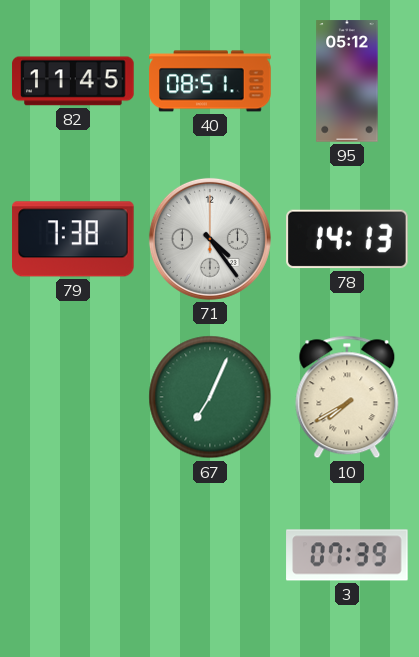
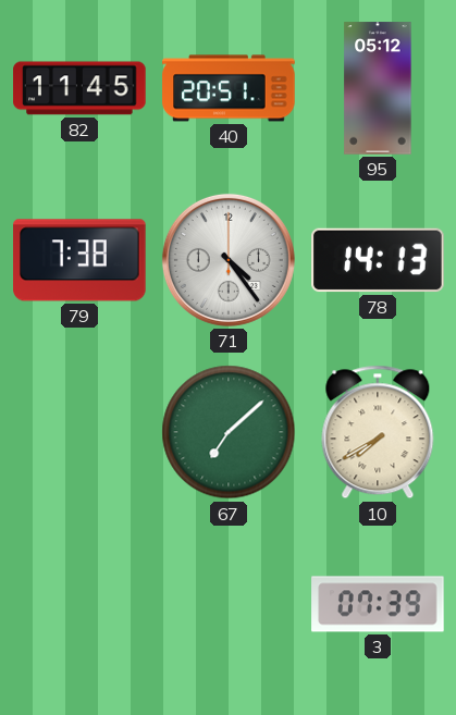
40: 08:51 -> 20:51 (229, 88)
67: 7:04 -> 7:08 (229, 432)
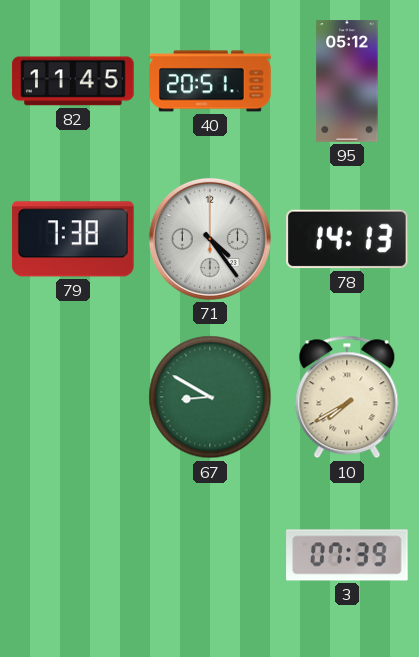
67: 7:08 -> 8:50 (210, 397)
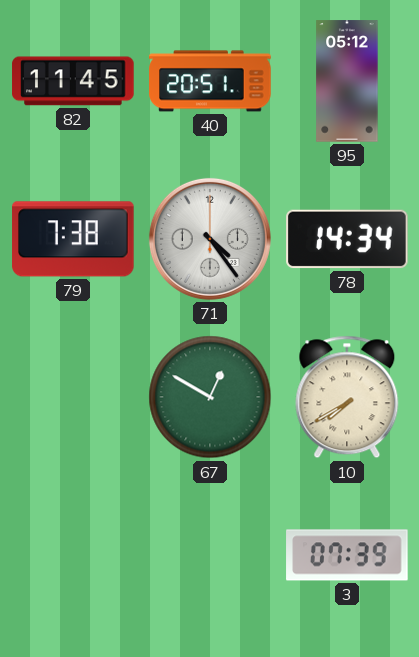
78: 14:13 -> 14:34 (347, 239)
67: 8:50 -> 12:50 (210, 397)
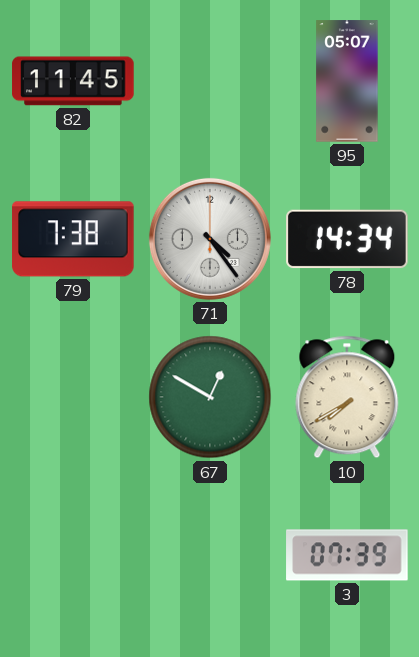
40: 20:51 -> none (210, 81)
95: 05:12 -> 05:07 (347, 81)
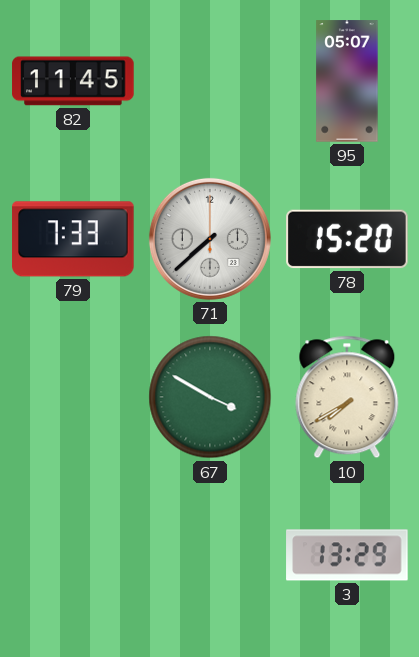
79: 7:38 -> 7:33 (73, 239)
71: 4:24 -> 7:38 (210, 239)
78: 14:34 -> 15:20 (347, 239)
67: 12:50 -> 3:50 (210, 397)
3: 07:39 -> 13:29 (347, 555)
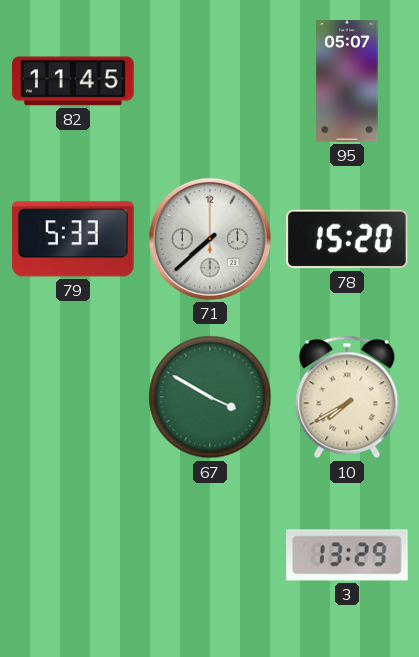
79: 7:33 -> 5:33 (73, 239)
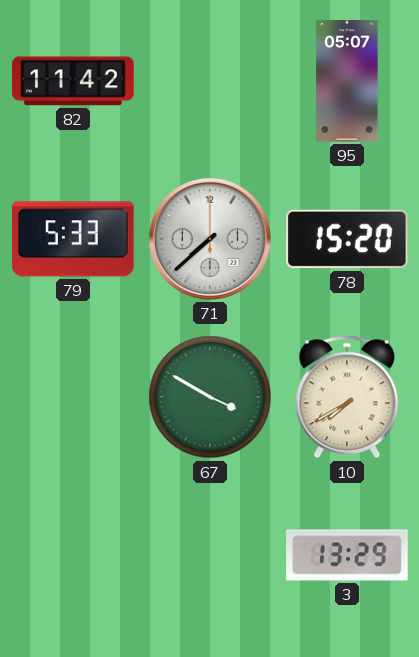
82: 11:45 -> 11:42 (73, 81)
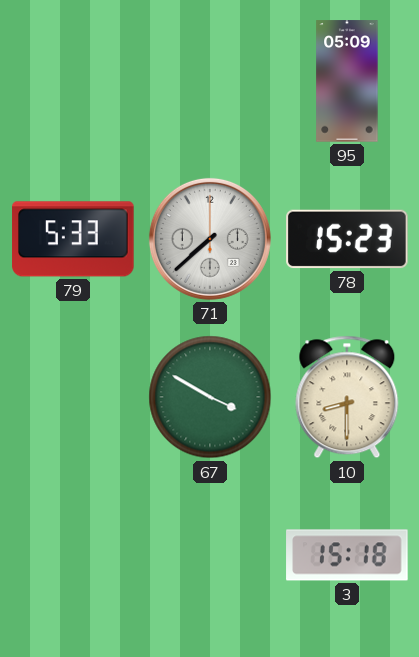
82: 11:42 -> none (73, 81)
95: 05:07 -> 05:09 (347, 81)
78: 15:20 -> 15:23 (347, 239)
10: 7:40 -> 8:30 (347, 397)
3: 13:29 -> 15:18 (347, 555)
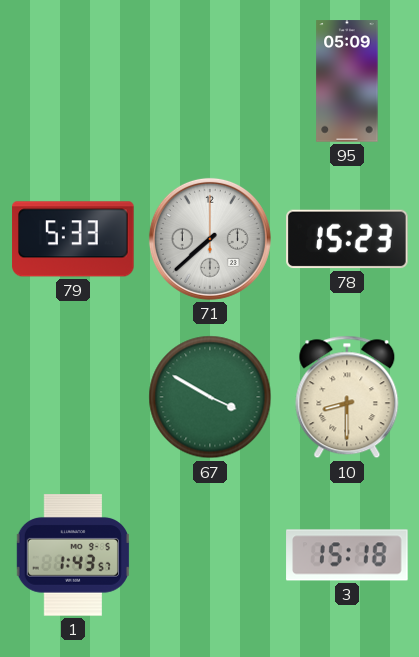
1: none -> 1:43 (73, 555)
